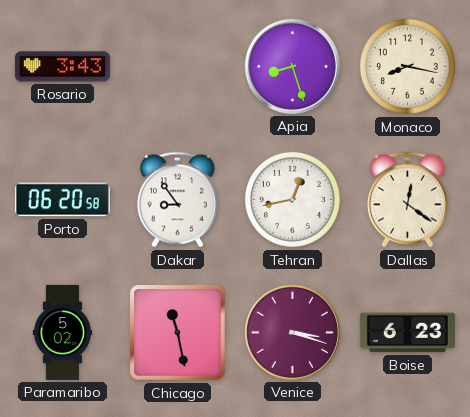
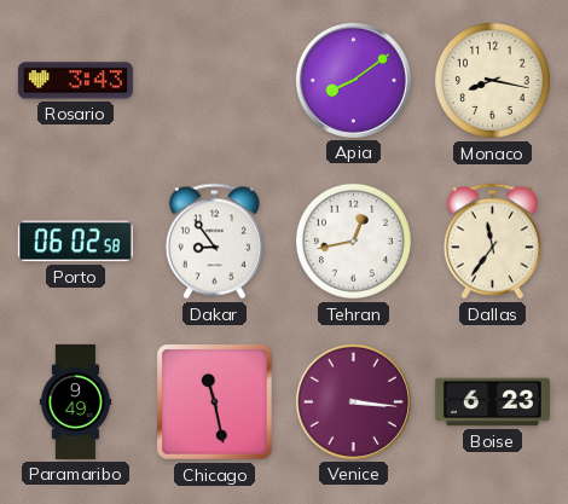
Apia: 8:27 -> 8:09 (353, 80)
Porto: 06:20 -> 06:02 (75, 242)
Dallas: 12:21 -> 11:36 (492, 242)
Paramaribo: 5:02 -> 9:49 (76, 401)
Venice: 3:18 -> 3:16 (353, 401)
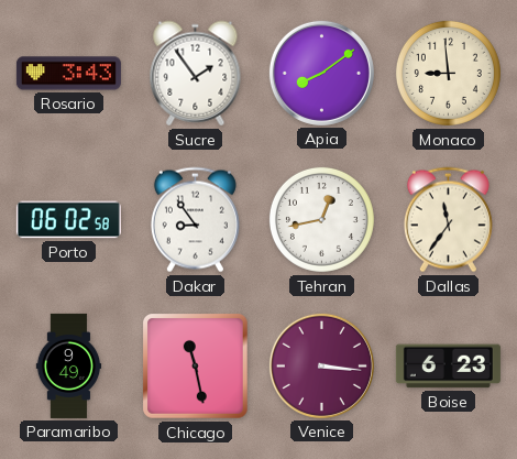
Sucre: none -> 1:54 (196, 74)
Monaco: 8:17 -> 8:59 (448, 73)
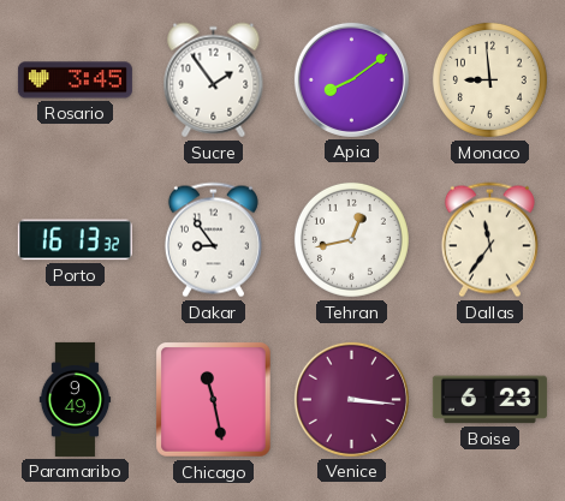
Rosario: 3:43 -> 3:45 (75, 80)
Porto: 06:02 -> 16:13 (75, 240)
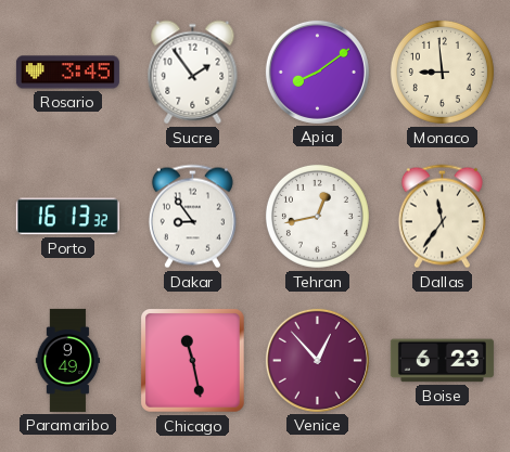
Venice: 3:16 -> 12:53 (317, 360)
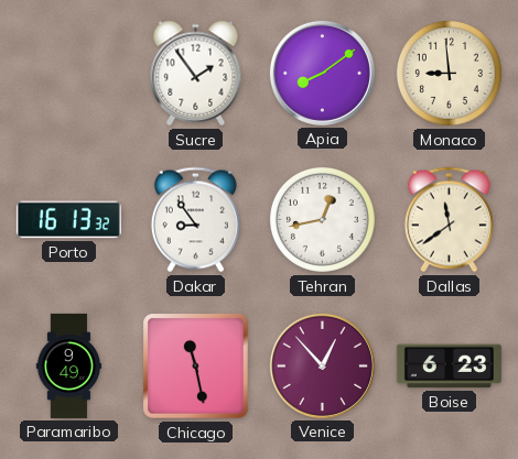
Rosario: 3:45 -> none (67, 73)
Dallas: 11:36 -> 11:39 (449, 220)
